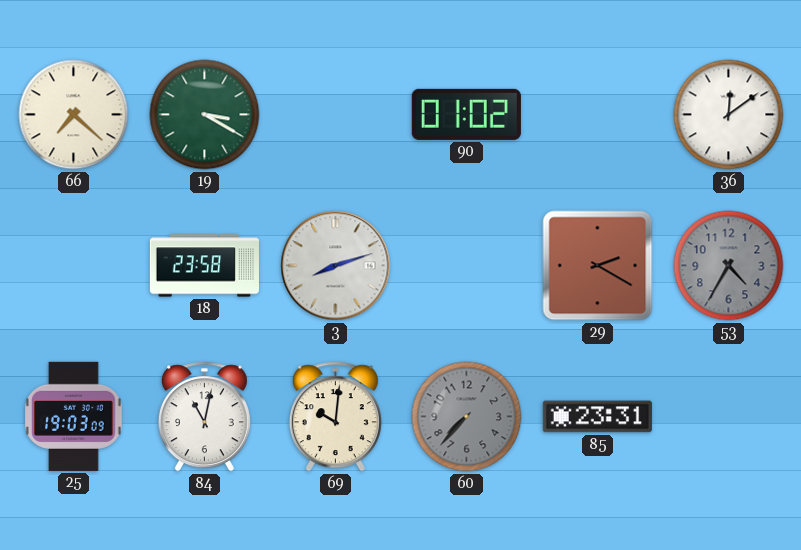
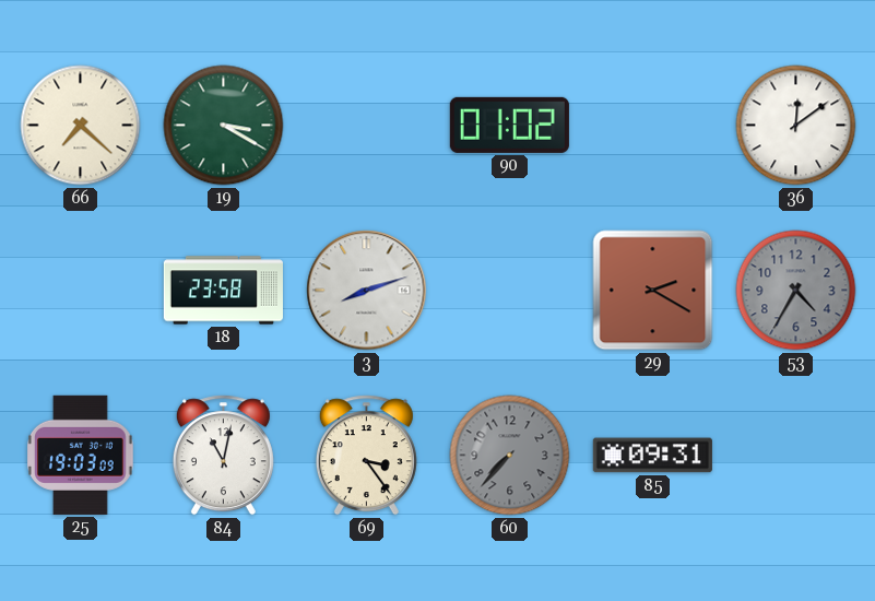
69: 10:01 -> 3:24 (366, 456)
85: 23:31 -> 09:31 (652, 456)
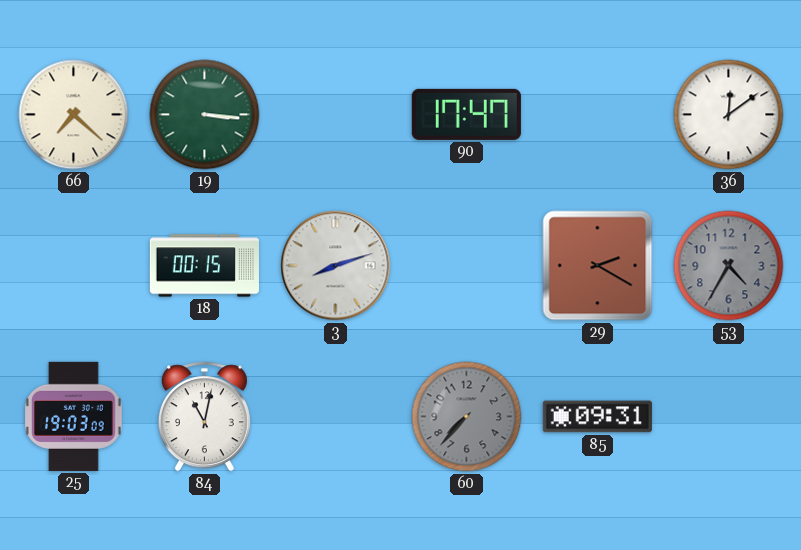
19: 3:20 -> 3:16 (205, 115)
90: 01:02 -> 17:47 (466, 114)
18: 23:58 -> 00:15 (204, 266)
69: 3:24 -> none (366, 456)
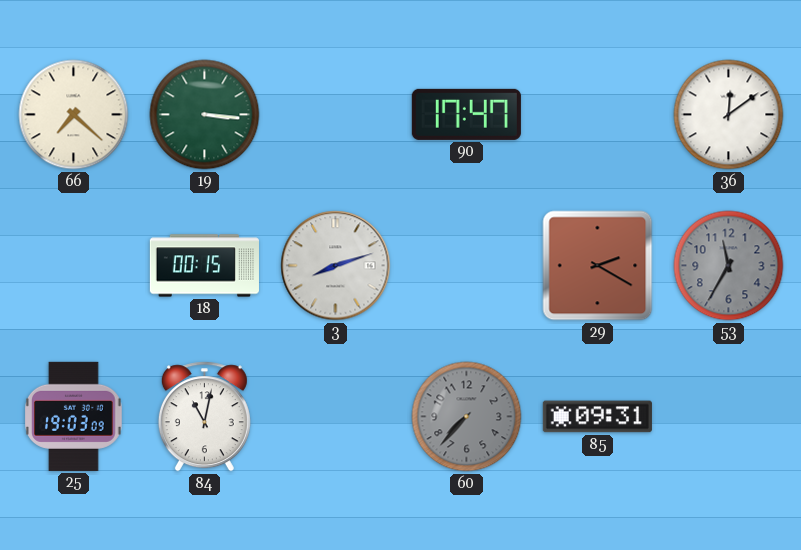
53: 4:35 -> 11:35 (729, 266)
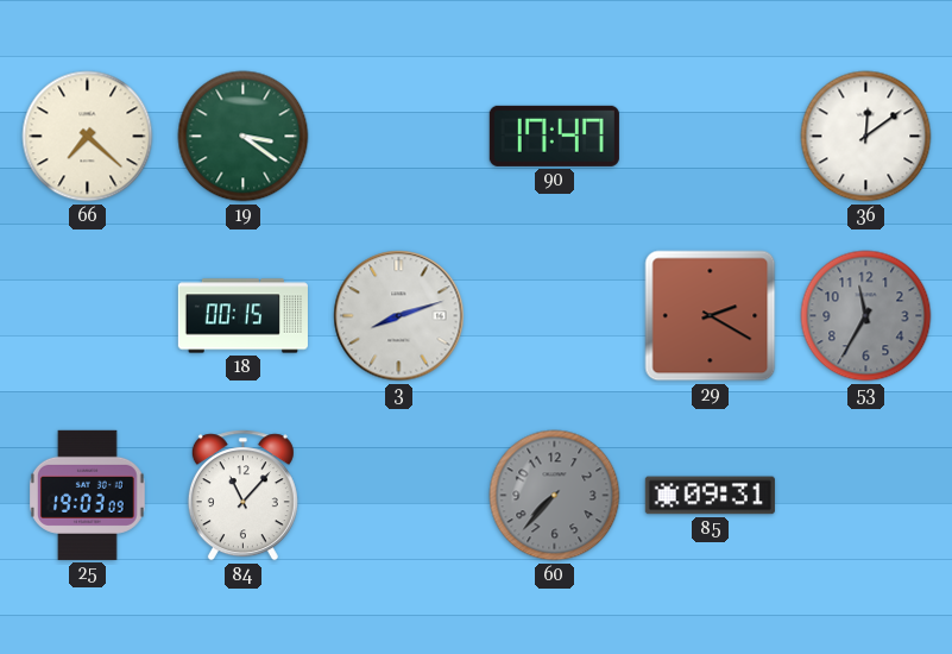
19: 3:16 -> 3:21 (244, 137)
84: 11:02 -> 11:07 (242, 496)
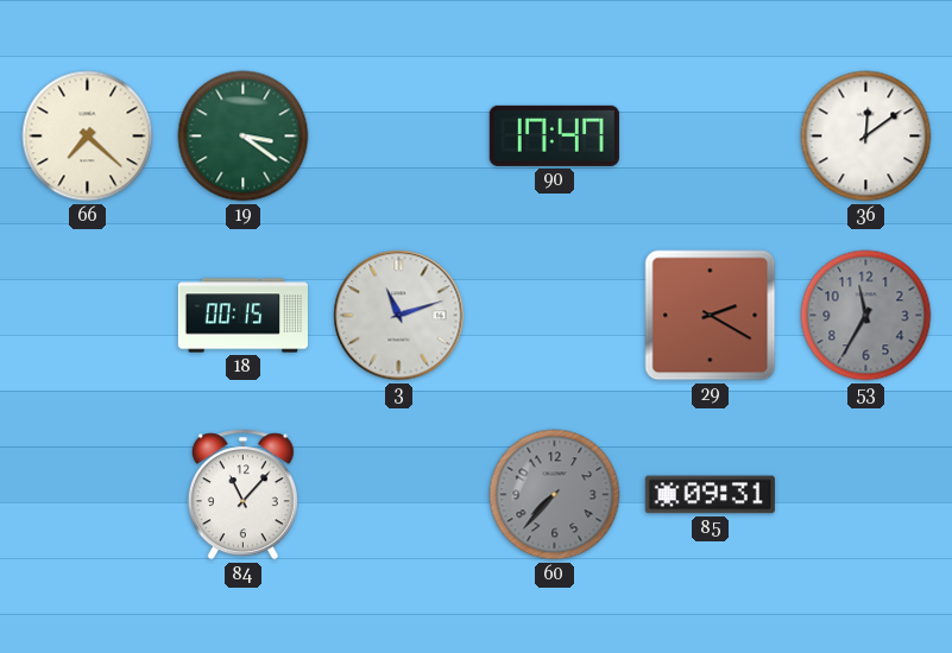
3: 8:12 -> 11:12 (399, 316)
25: 19:03 -> none (88, 495)
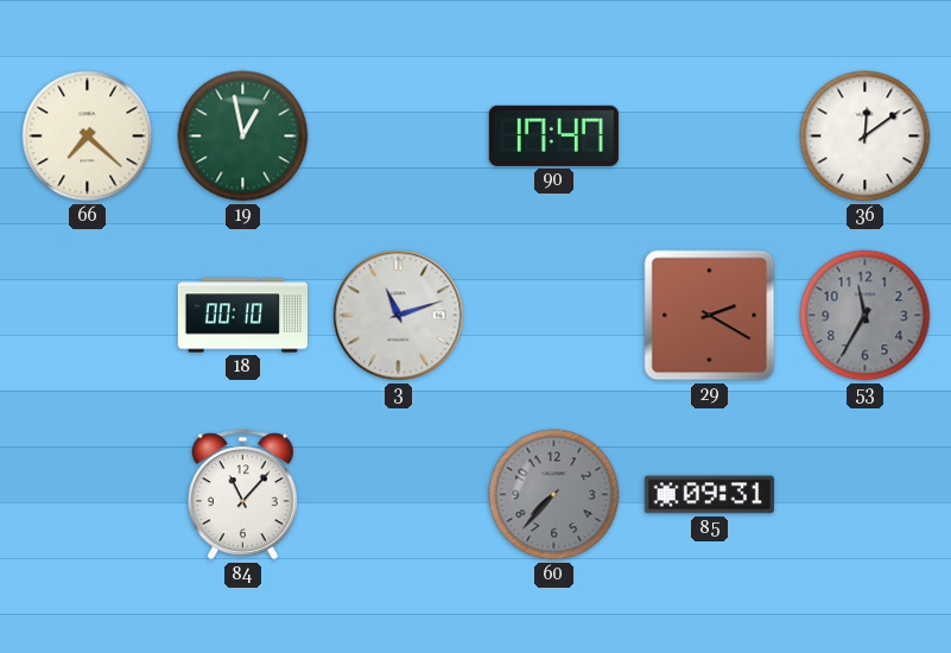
19: 3:21 -> 12:58 (243, 137)
18: 00:15 -> 00:10 (242, 316)
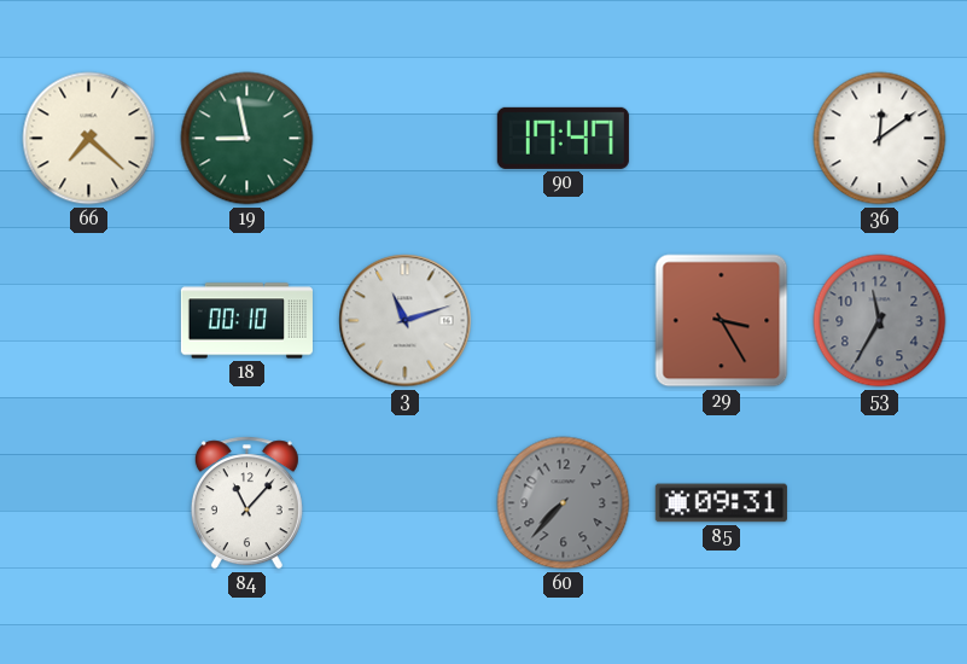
19: 12:58 -> 8:58 (247, 139)
29: 2:20 -> 3:25 (722, 321)
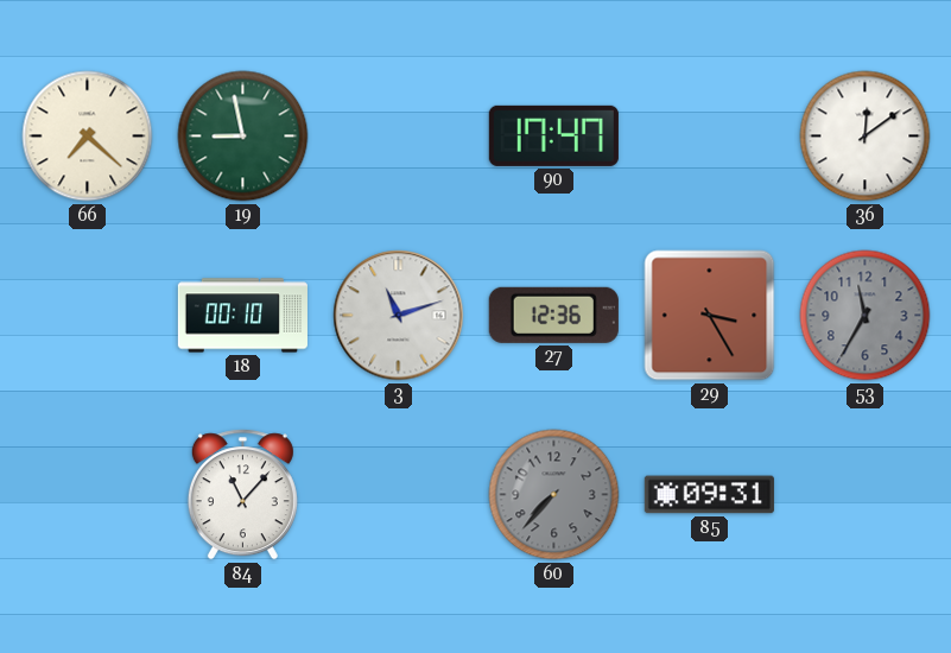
27: none -> 12:36 (553, 315)
